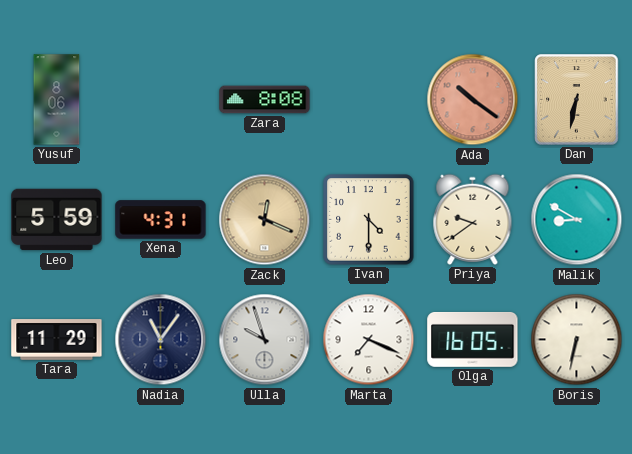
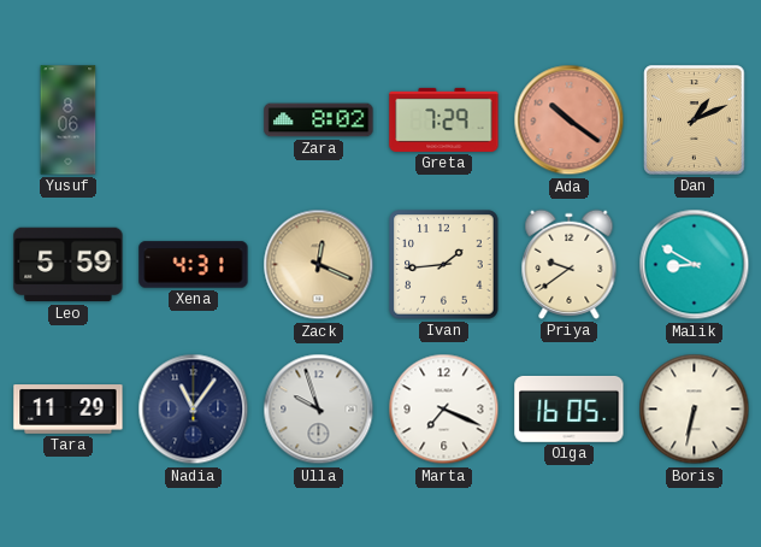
Zara: 8:08 -> 8:02 (319, 120)
Greta: none -> 7:29 (444, 119)
Dan: 6:32 -> 1:11 (695, 120)
Ivan: 4:30 -> 1:44 (444, 265)
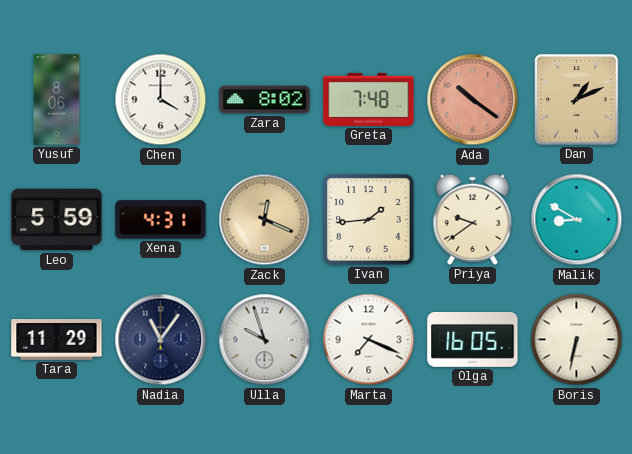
Chen: none -> 4:00 (161, 100)
Greta: 7:29 -> 7:48 (369, 99)
